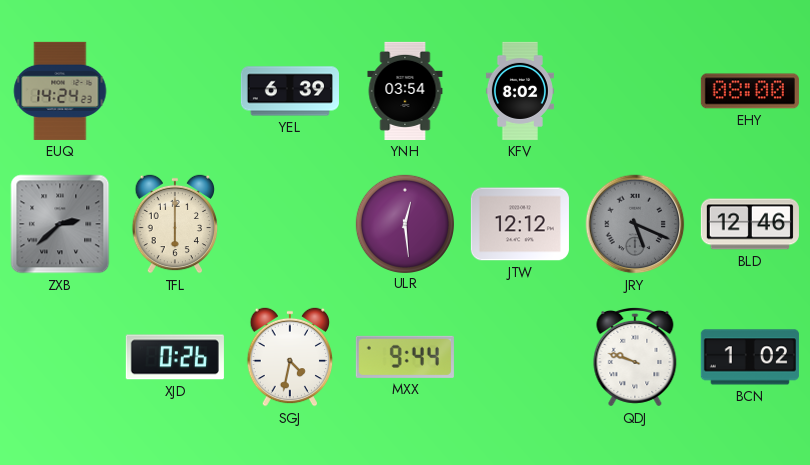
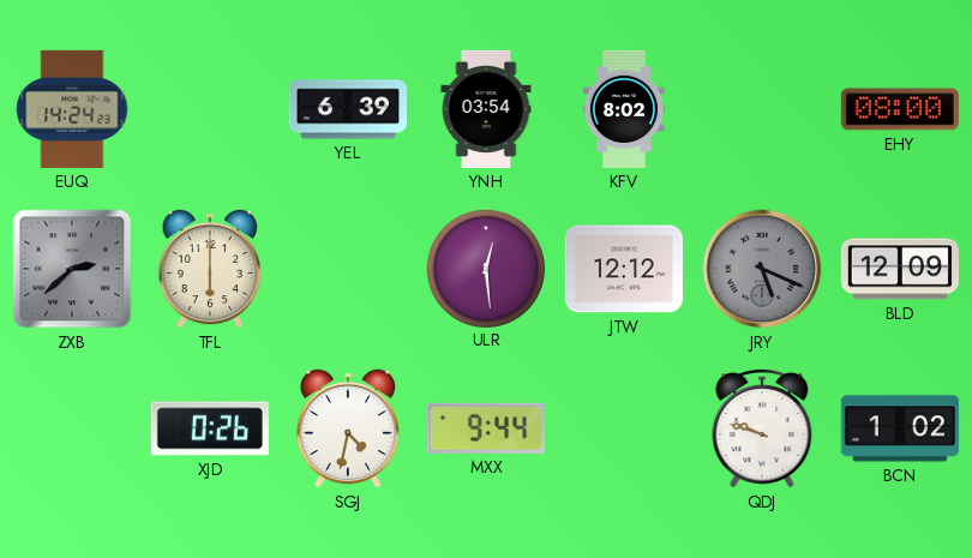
BLD: 12:46 -> 12:09 (900, 269)
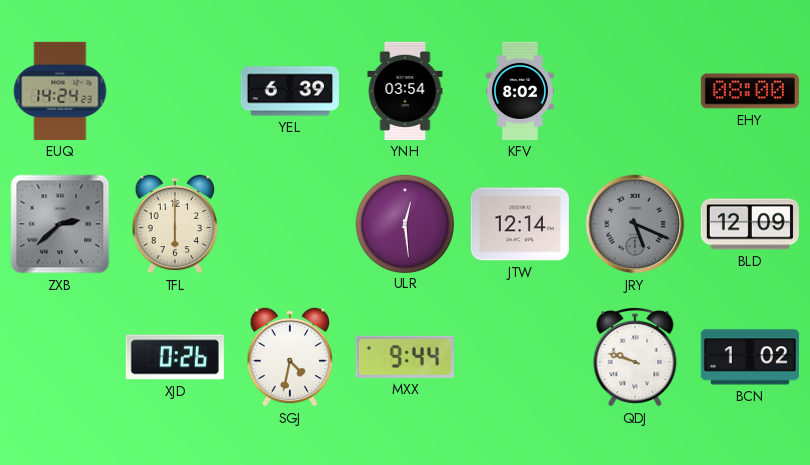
JTW: 12:12 -> 12:14 (520, 224)
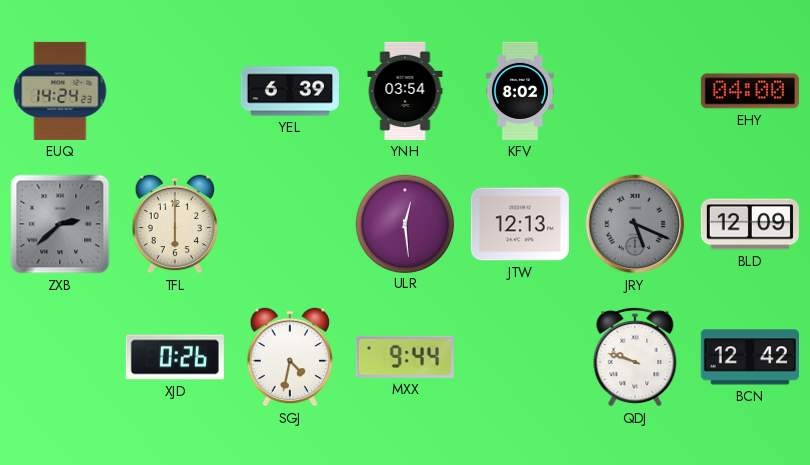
EHY: 08:00 -> 04:00 (750, 91)
JTW: 12:14 -> 12:13 (520, 224)
BCN: 1:02 -> 12:42 (750, 357)
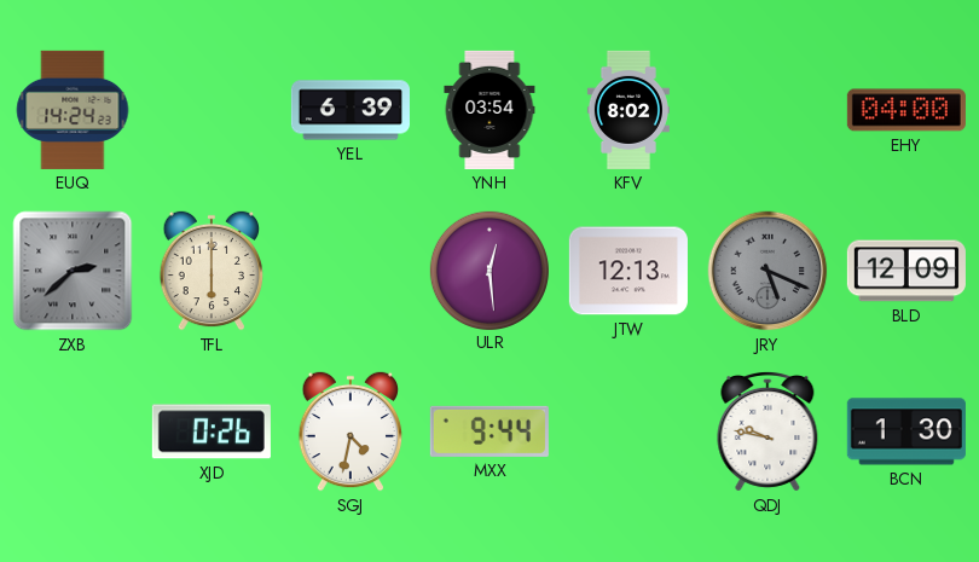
QDJ: 9:48 -> 9:47 (767, 431)
BCN: 12:42 -> 1:30 (906, 431)
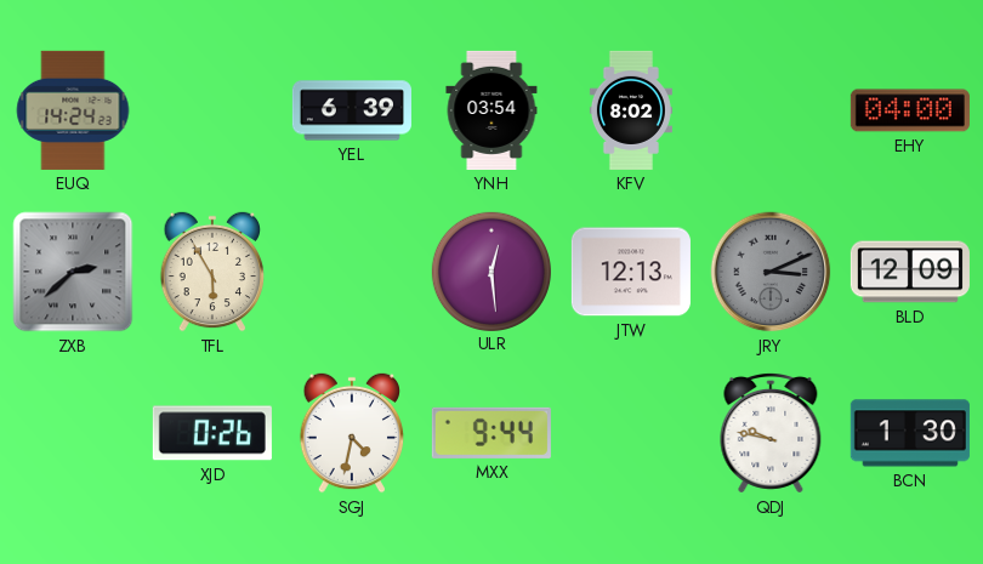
TFL: 6:00 -> 5:55 (212, 272)
JRY: 5:19 -> 3:11 (771, 272)
